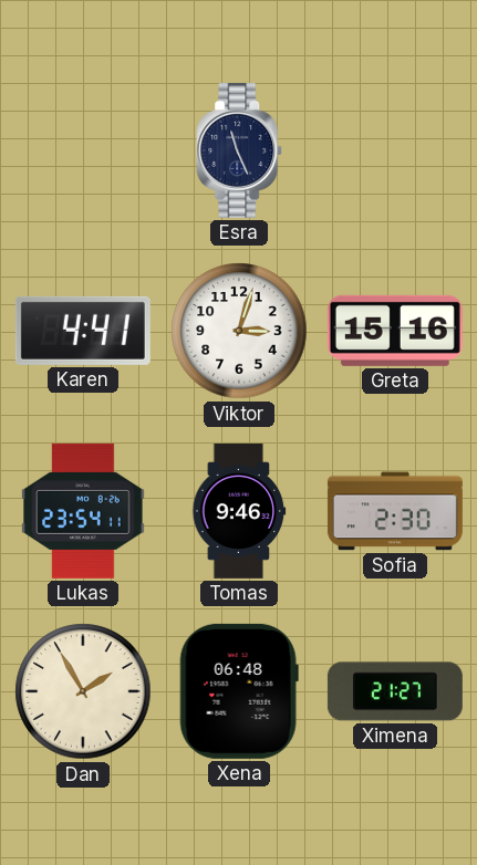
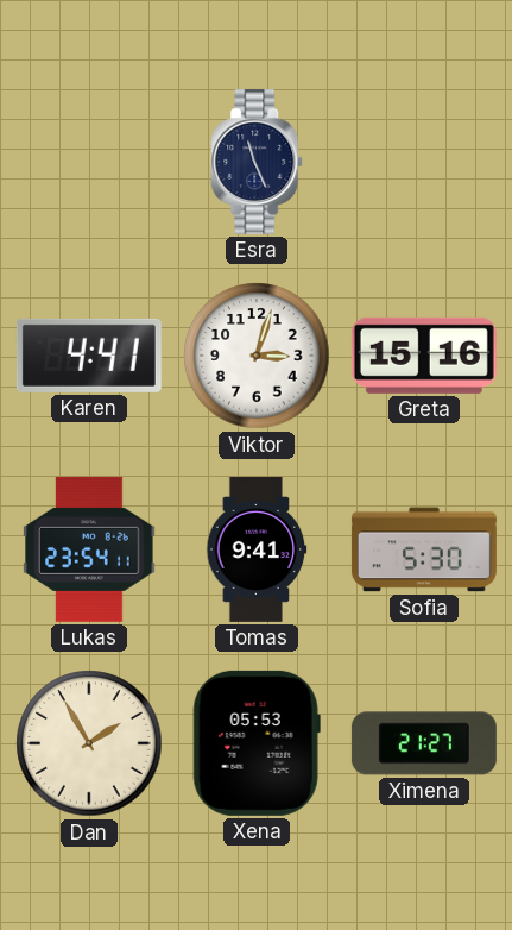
Tomas: 9:46 -> 9:41 (257, 549)
Sofia: 2:30 -> 5:30 (424, 549)
Xena: 06:48 -> 05:53 (257, 743)
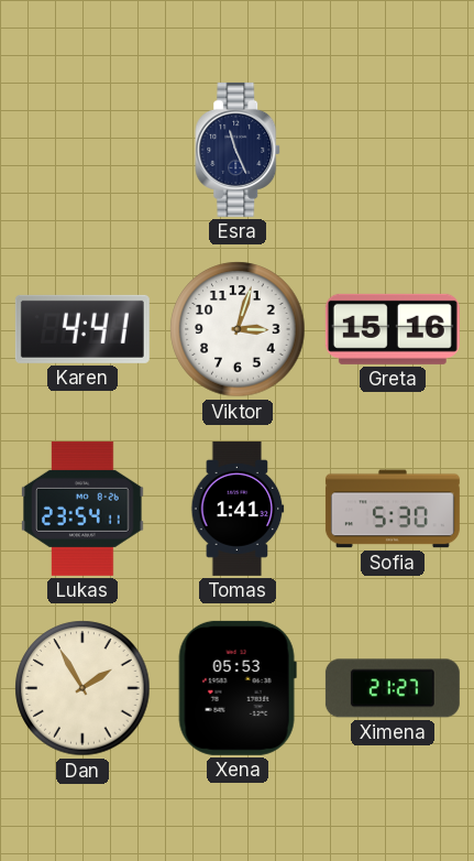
Tomas: 9:41 -> 1:41 (238, 509)
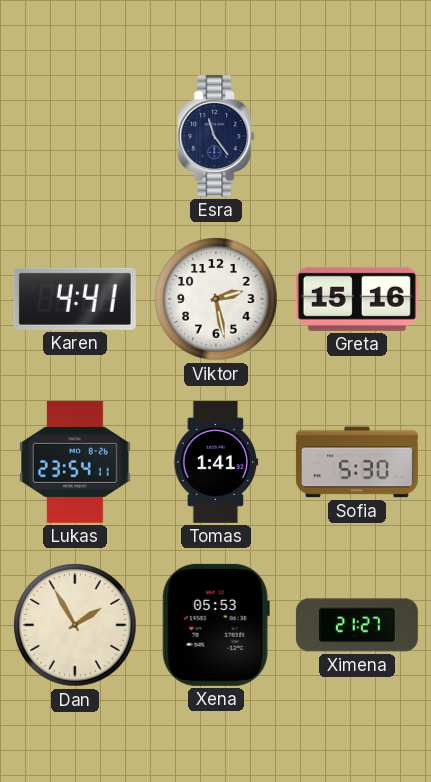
Esra: 11:26 -> 11:24 (217, 136)
Viktor: 3:03 -> 2:28 (216, 299)
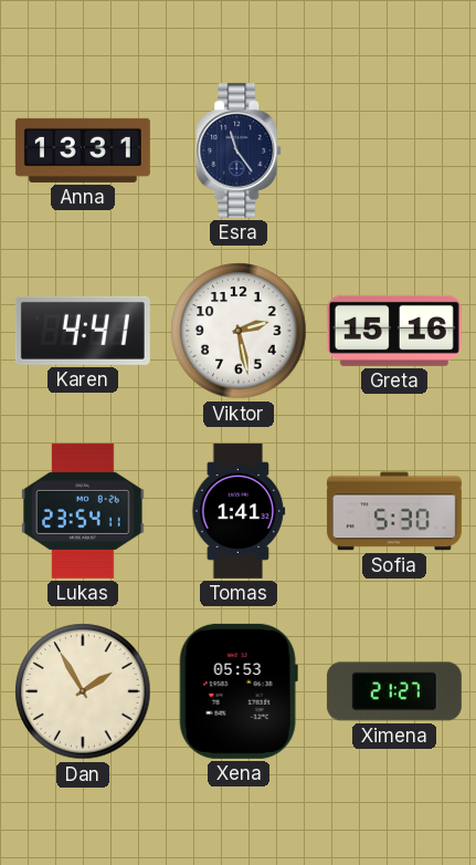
Anna: none -> 13:31 (83, 150)
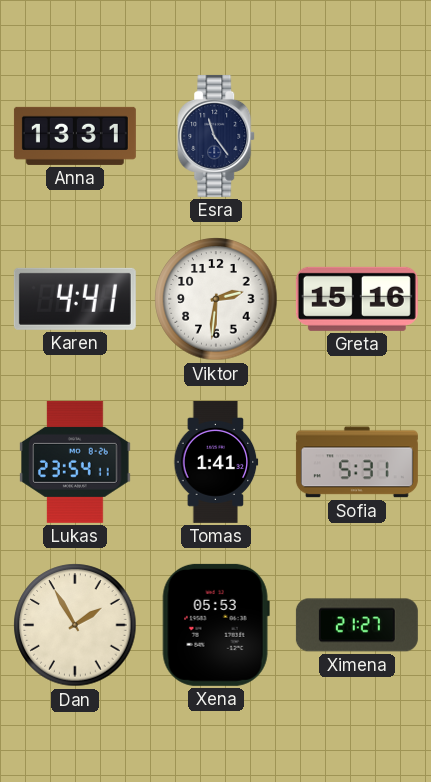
Viktor: 2:28 -> 2:31 (216, 299)
Sofia: 5:30 -> 5:31 (357, 462)
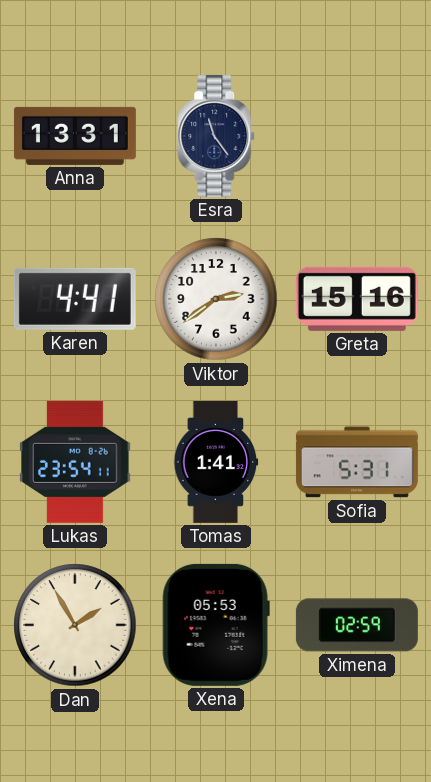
Viktor: 2:31 -> 2:39 (216, 299)
Ximena: 21:27 -> 02:59 (357, 625)
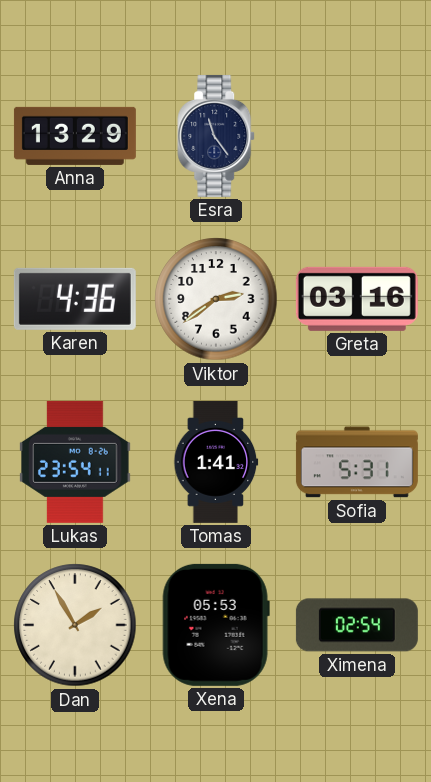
Anna: 13:31 -> 13:29 (75, 136)
Karen: 4:41 -> 4:36 (75, 299)
Greta: 15:16 -> 03:16 (357, 299)
Ximena: 02:59 -> 02:54 (357, 625)
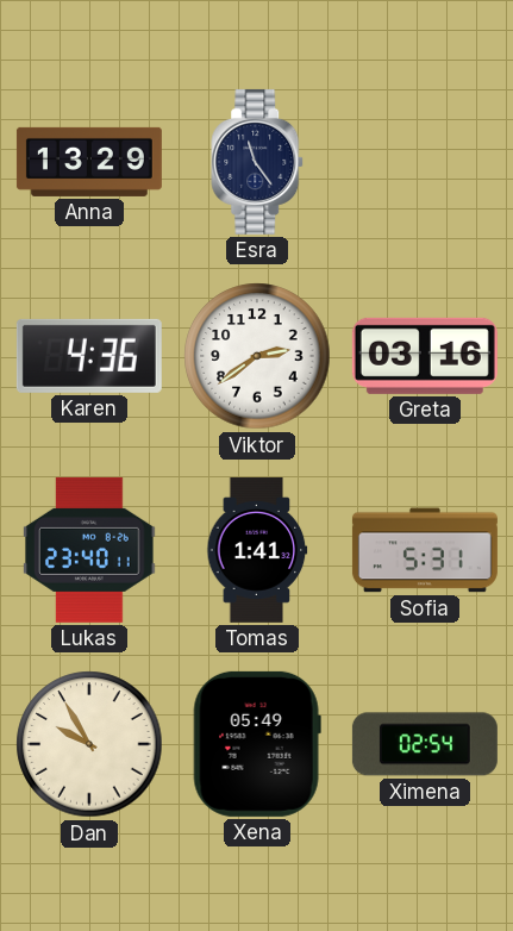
Lukas: 23:54 -> 23:40 (90, 550)
Dan: 1:55 -> 9:55 (89, 744)
Xena: 05:53 -> 05:49 (257, 744)
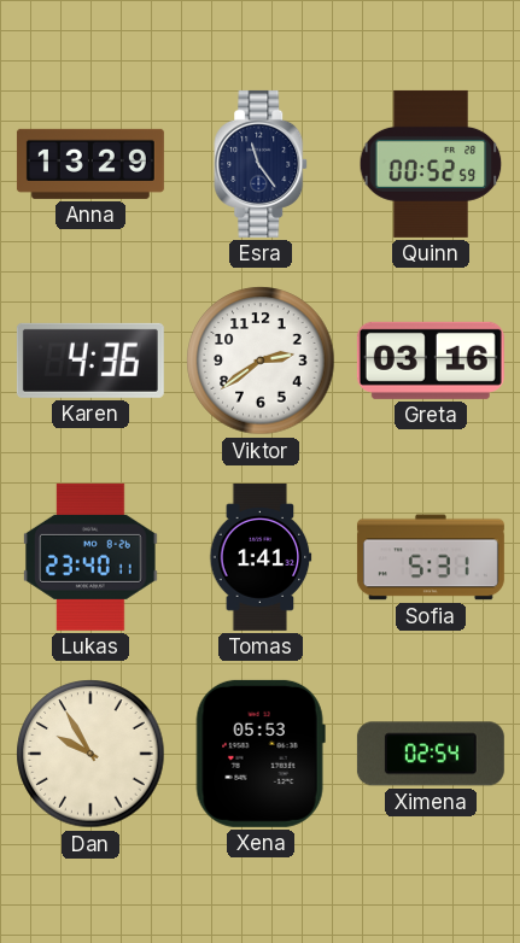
Quinn: none -> 00:52 (431, 164)
Xena: 05:49 -> 05:53 (261, 754)
